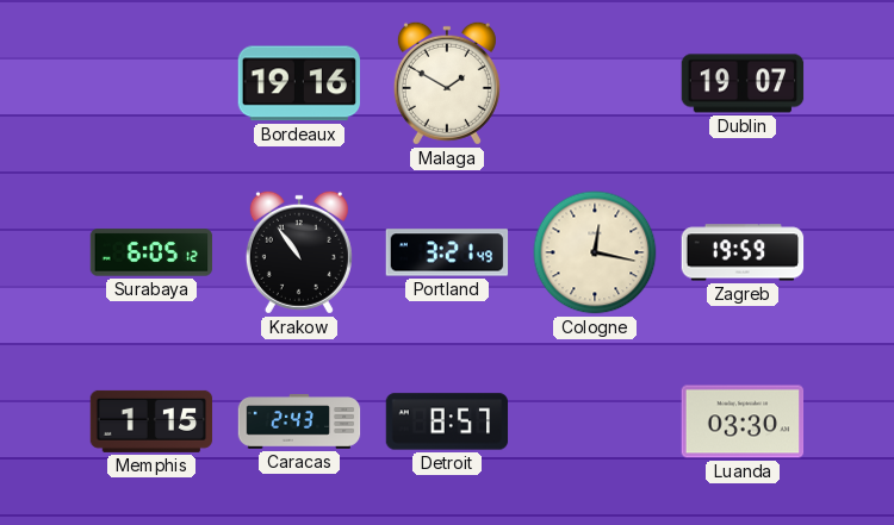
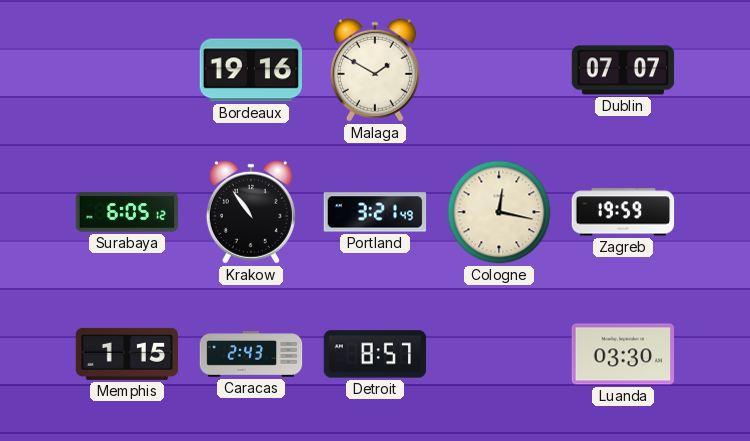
Dublin: 19:07 -> 07:07 (623, 70)
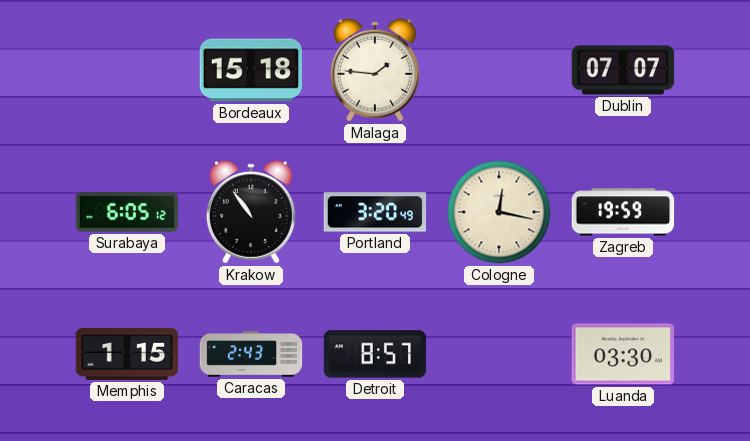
Bordeaux: 19:16 -> 15:18 (251, 70)
Malaga: 1:50 -> 1:46 (375, 70)
Portland: 3:21 -> 3:20 (375, 212)
